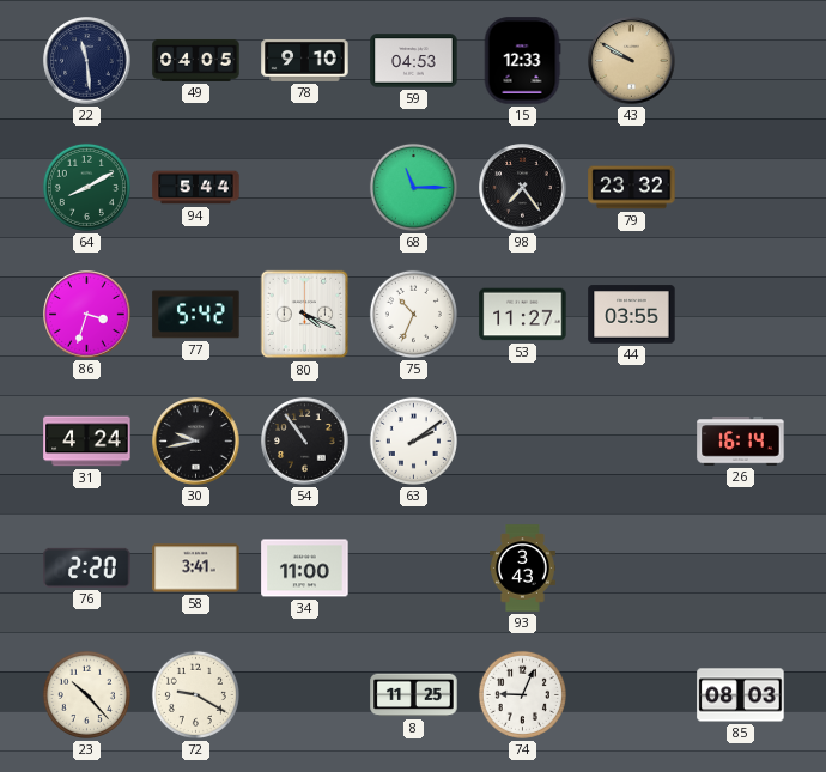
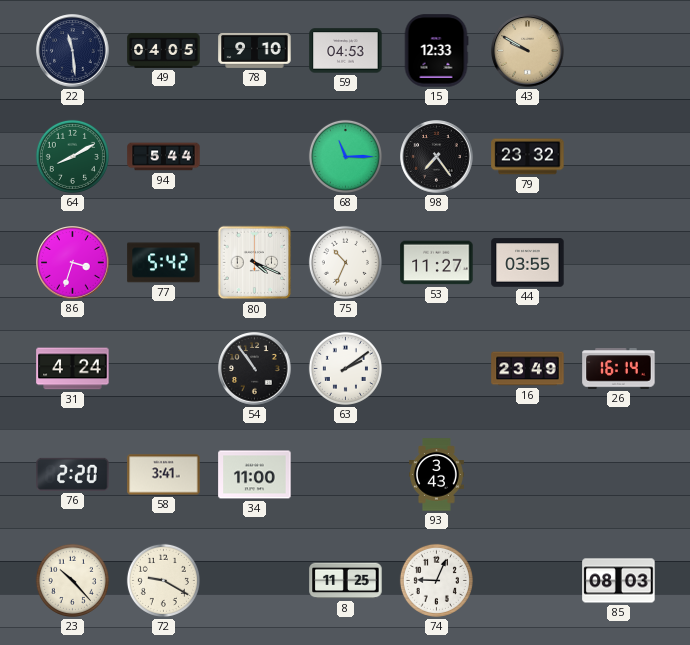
30: 9:43 -> none (196, 442)
16: none -> 23:49 (528, 369)
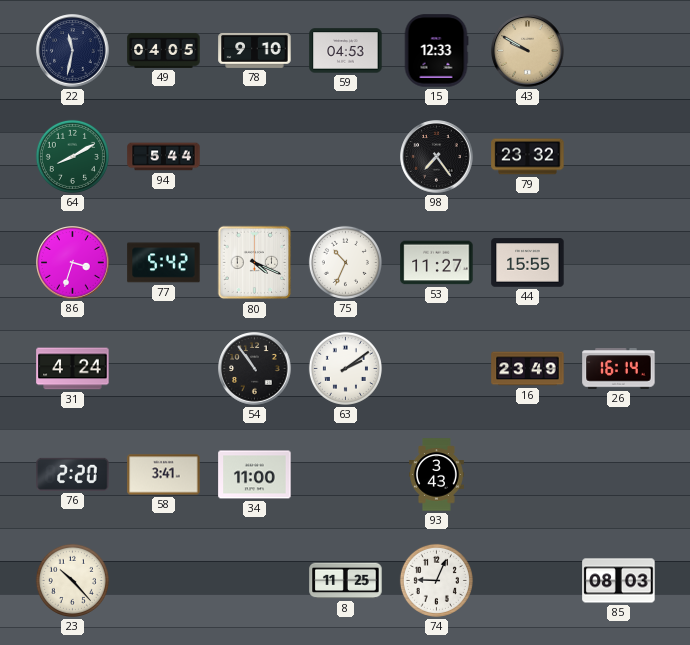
22: 11:29 -> 11:32 (73, 51)
68: 11:15 -> none (345, 156)
44: 03:55 -> 15:55 (528, 263)
72: 9:20 -> none (163, 580)
